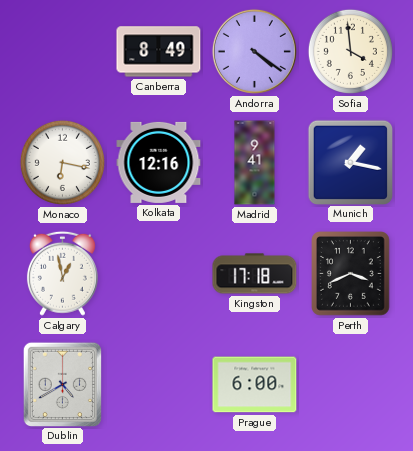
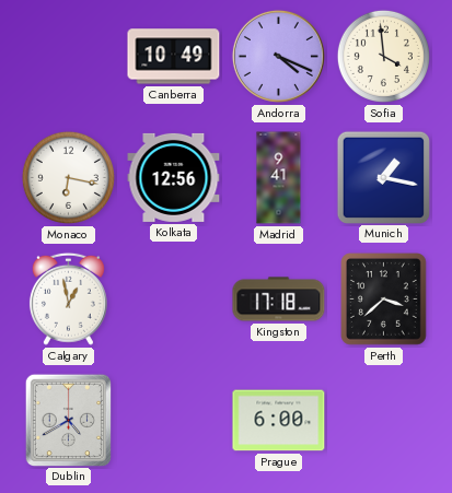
Canberra: 8:49 -> 10:49 (174, 57)
Andorra: 4:21 -> 4:19 (278, 56)
Kolkata: 12:16 -> 12:56 (174, 177)
Perth: 3:41 -> 3:38 (384, 300)
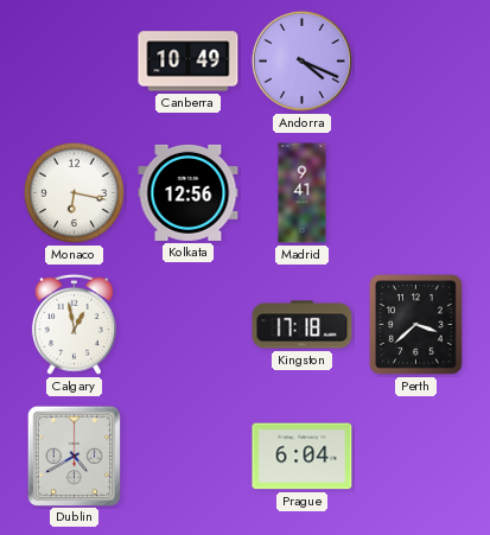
Sofia: 3:59 -> none (383, 56)
Munich: 1:17 -> none (383, 177)
Prague: 6:00 -> 6:04 (303, 457)
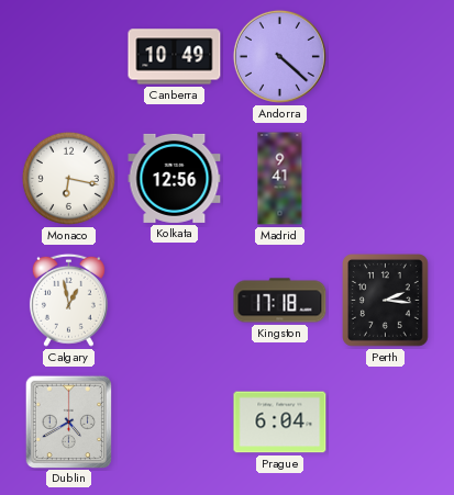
Andorra: 4:19 -> 4:22 (279, 56)
Perth: 3:38 -> 2:16 (386, 301)
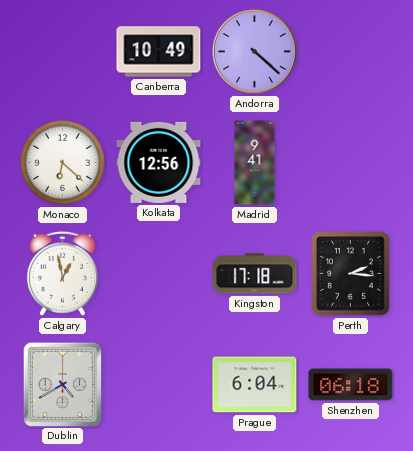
Monaco: 6:17 -> 6:22 (62, 162)
Shenzhen: none -> 06:18 (351, 385)
